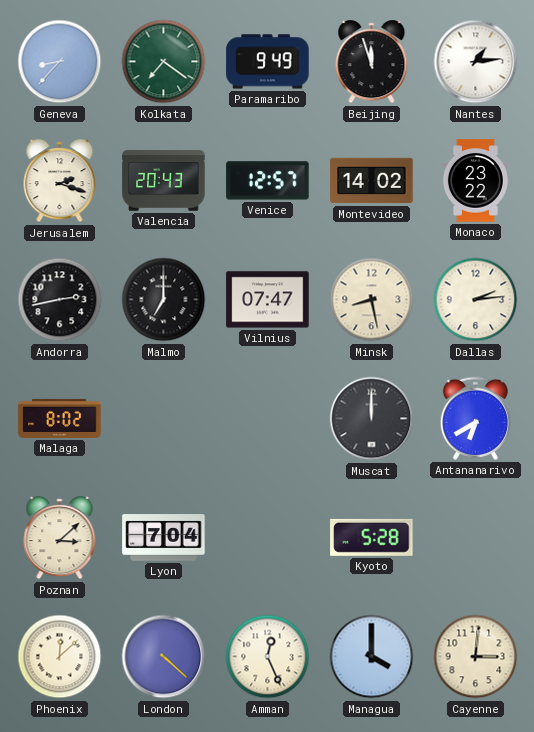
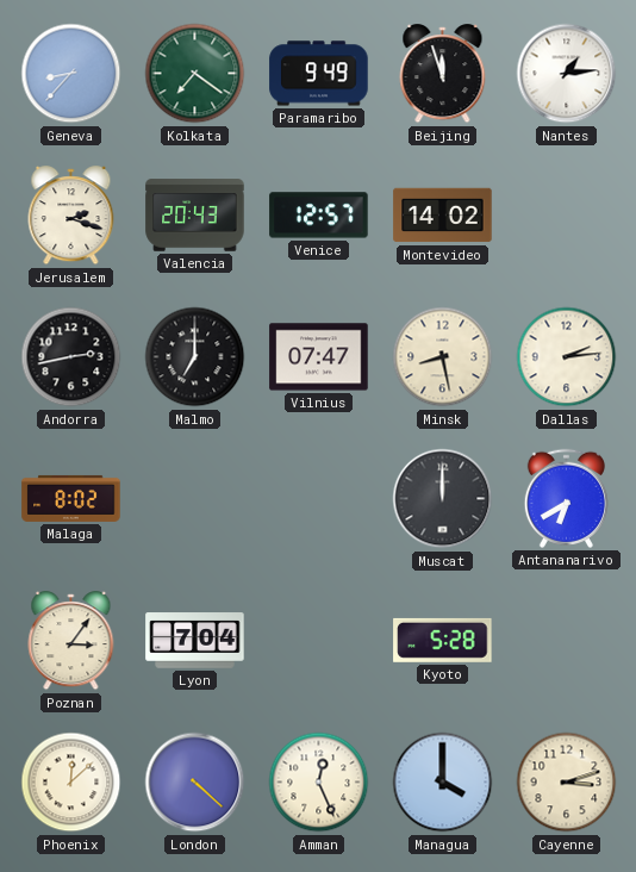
Monaco: 23:22 -> none (475, 181)
Poznan: 3:08 -> 3:06 (71, 641)
Cayenne: 3:01 -> 3:12 (567, 783)
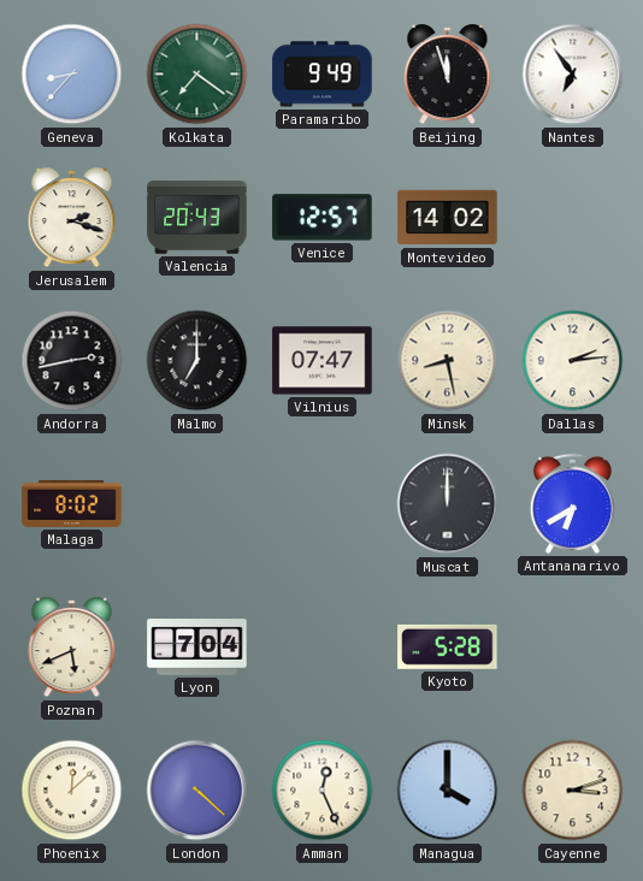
Nantes: 1:14 -> 6:54 (573, 75)
Poznan: 3:06 -> 5:41 (72, 648)
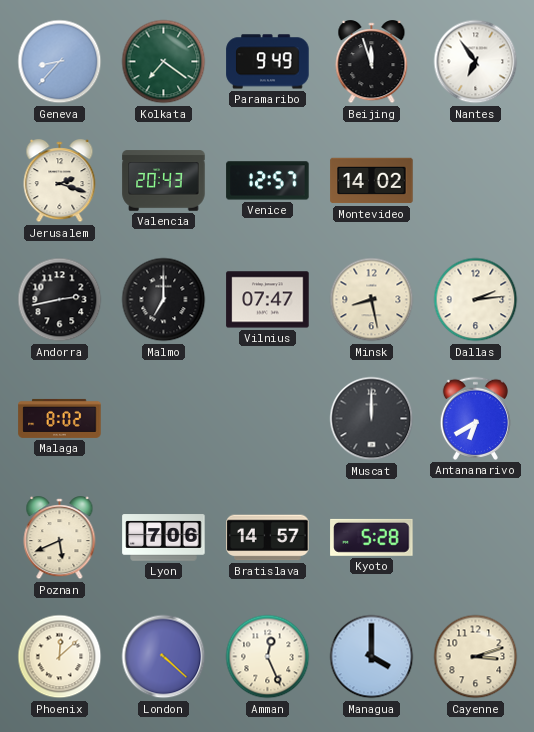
Lyon: 7:04 -> 7:06 (164, 538)
Bratislava: none -> 14:57 (268, 538)
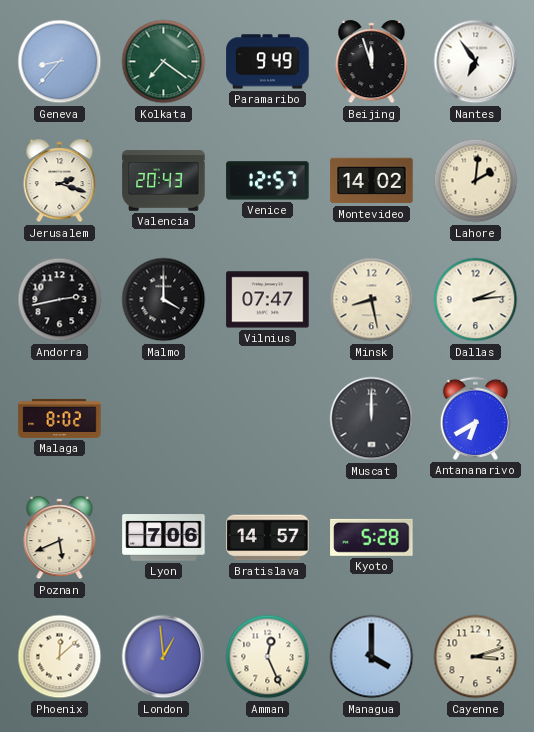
Lahore: none -> 2:01 (476, 181)
Malmo: 7:00 -> 4:00 (164, 300)
London: 4:22 -> 12:59 (164, 657)
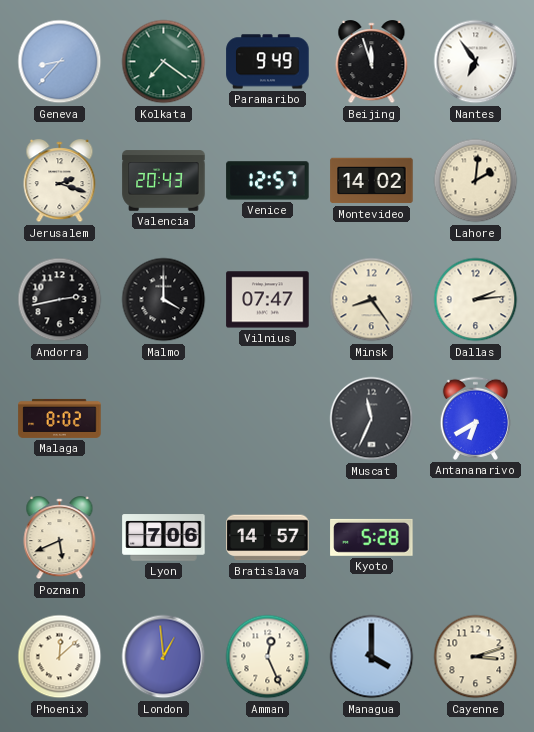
Minsk: 8:28 -> 8:24 (372, 300)
Muscat: 12:00 -> 11:34 (372, 419)
